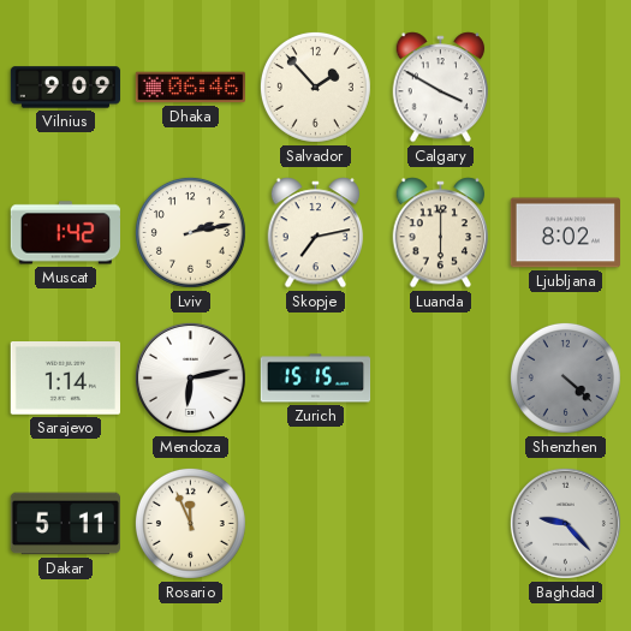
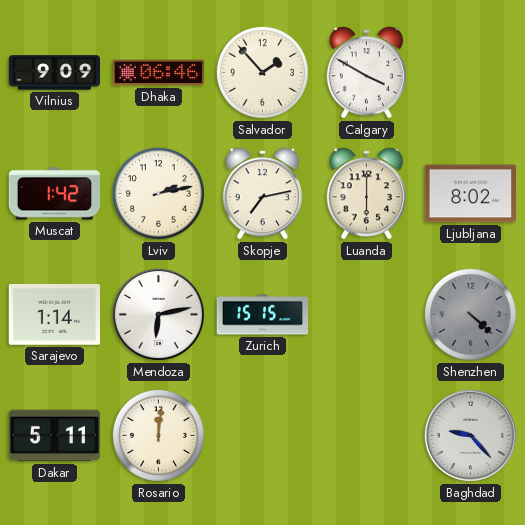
Rosario: 11:56 -> 12:01 (158, 435)
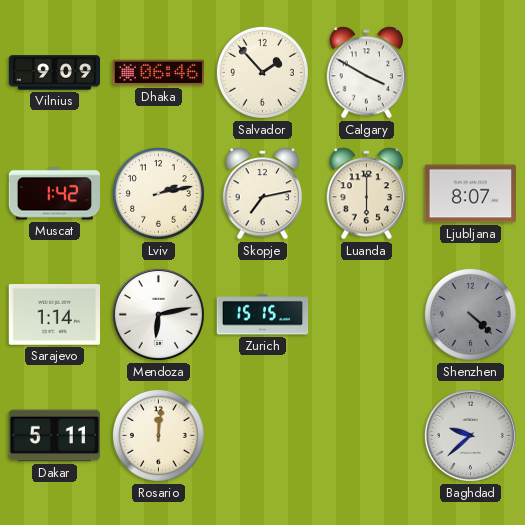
Ljubljana: 8:02 -> 8:07 (471, 194)
Baghdad: 9:23 -> 9:38 (470, 435)
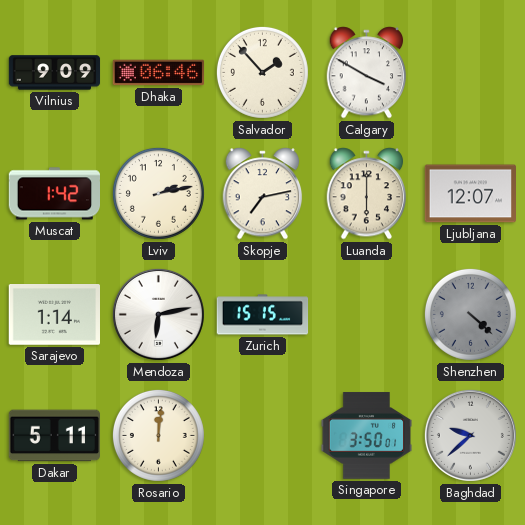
Ljubljana: 8:07 -> 12:07 (471, 194)
Singapore: none -> 3:50 (367, 436)
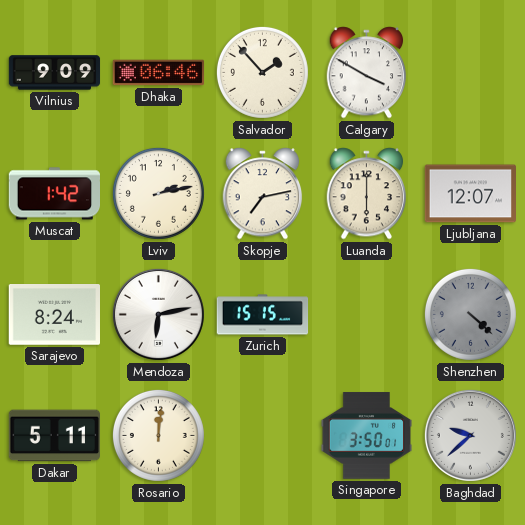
Sarajevo: 1:14 -> 8:24 (54, 315)
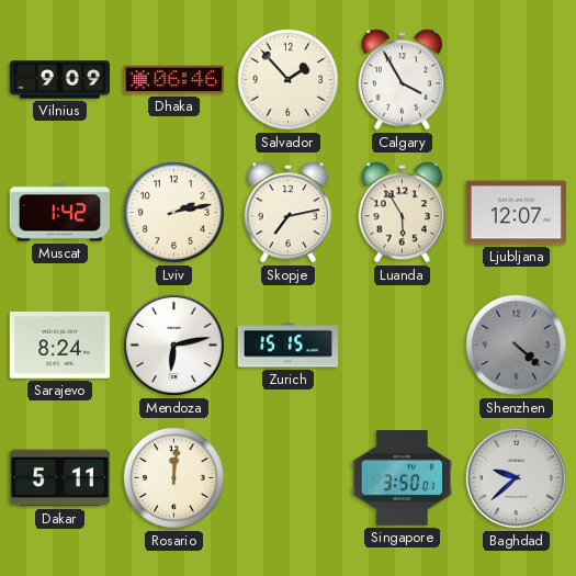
Calgary: 3:50 -> 3:55 (403, 80)
Luanda: 6:00 -> 5:55 (403, 213)
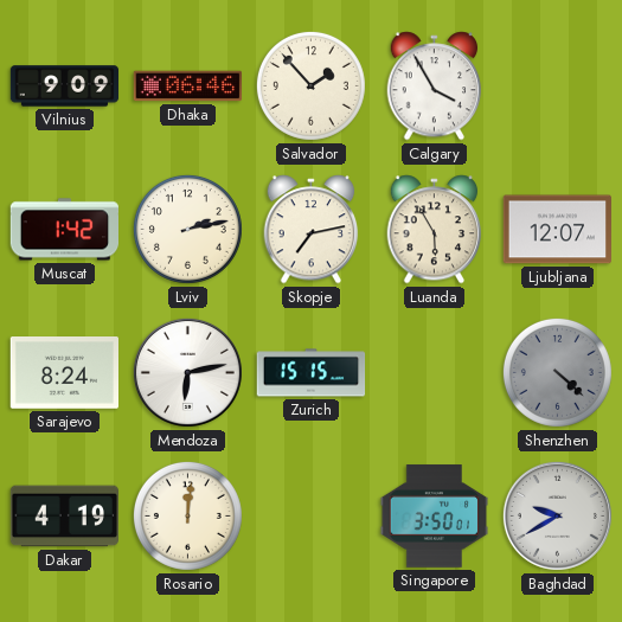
Dakar: 5:11 -> 4:19 (64, 517)
Baghdad: 9:38 -> 9:40 (557, 515)
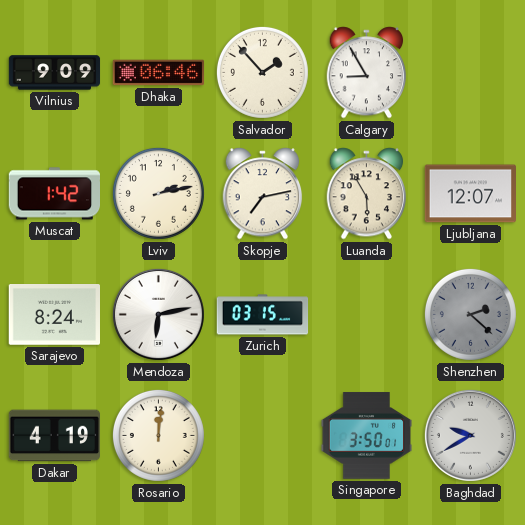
Calgary: 3:55 -> 8:55 (367, 73)
Zurich: 15:15 -> 03:15 (263, 315)
Shenzhen: 4:22 -> 2:22 (470, 314)
